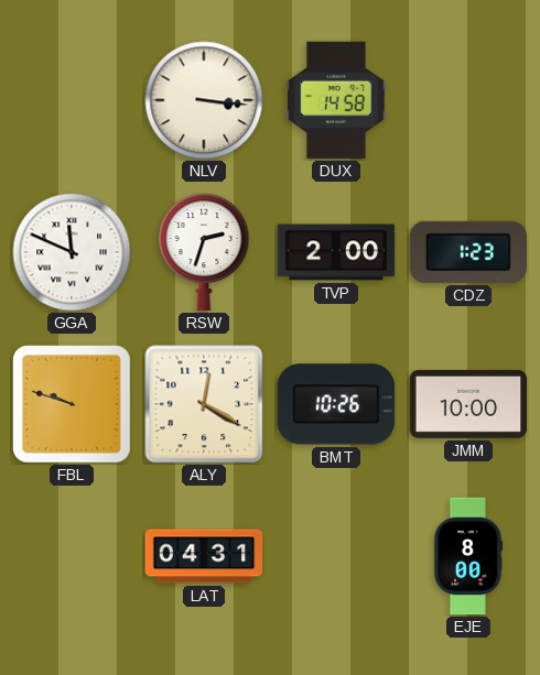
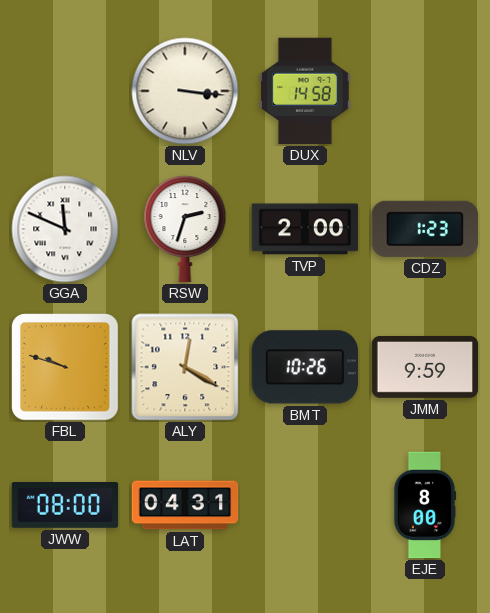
JMM: 10:00 -> 9:59 (425, 367)
JWW: none -> 08:00 (65, 506)
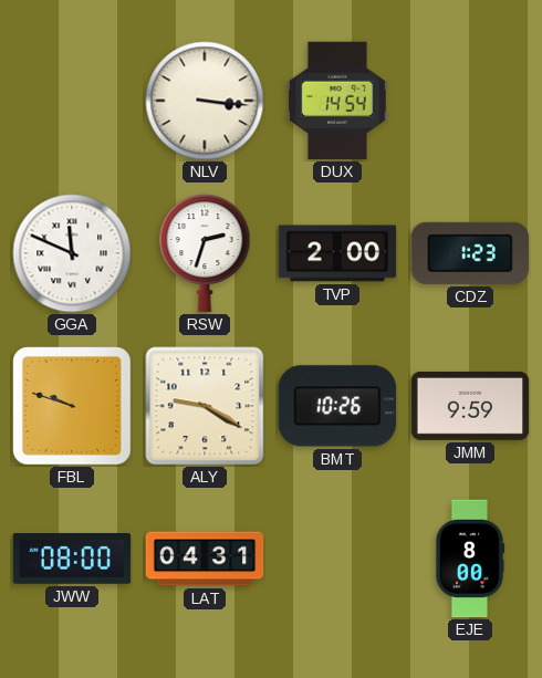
DUX: 14:58 -> 14:54 (338, 101)
ALY: 12:20 -> 9:20 (205, 406)
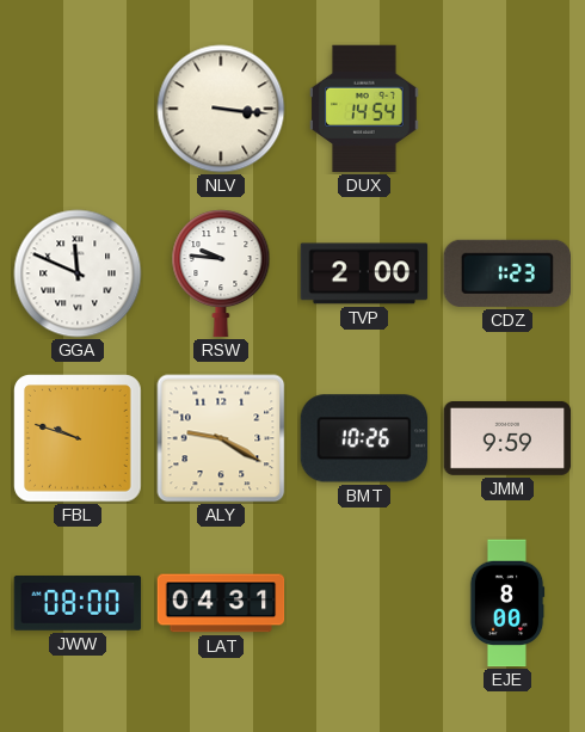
RSW: 2:33 -> 9:46 (221, 273)
